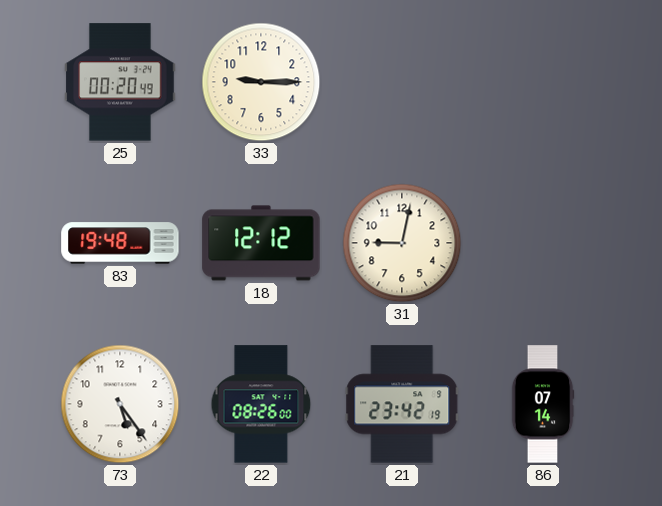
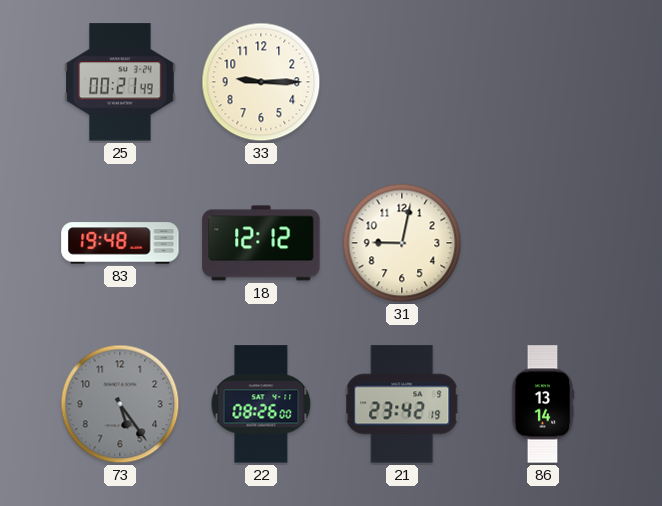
25: 00:20 -> 00:21 (120, 82)
73 dial: white -> grey (120, 404)
86: 07:14 -> 13:14 (543, 404)
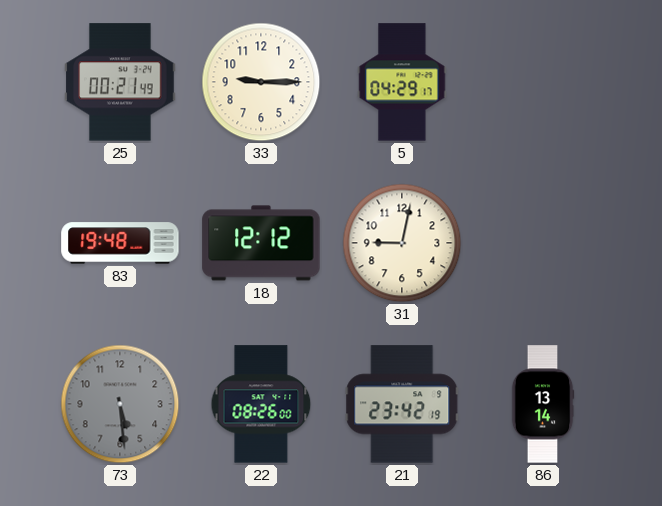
5: none -> 04:29 (402, 82)
73: 5:24 -> 5:29 (120, 404)
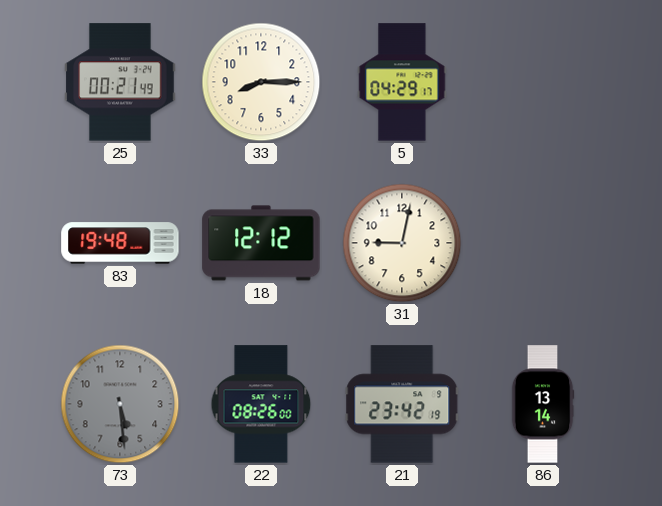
33: 9:15 -> 8:15 (261, 82)
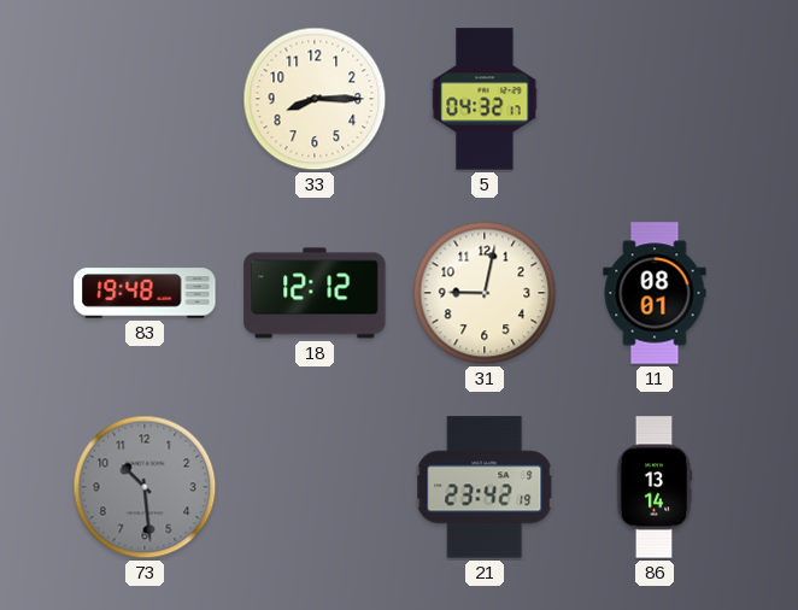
25: 00:21 -> none (120, 82)
5: 04:29 -> 04:32 (485, 99)
11: none -> 08:01 (655, 293)
73: 5:29 -> 10:29 (145, 487)
22: 08:26 -> none (261, 404)
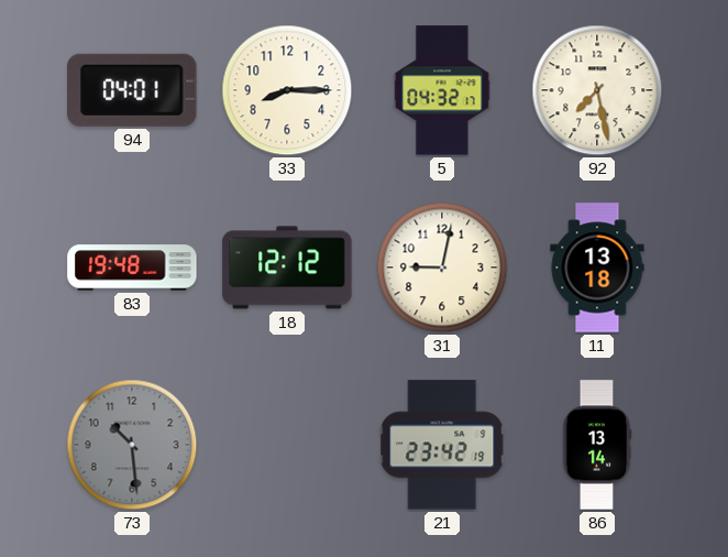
94: none -> 04:01 (132, 90)
92: none -> 7:28 (597, 90)
11: 08:01 -> 13:18 (597, 267)
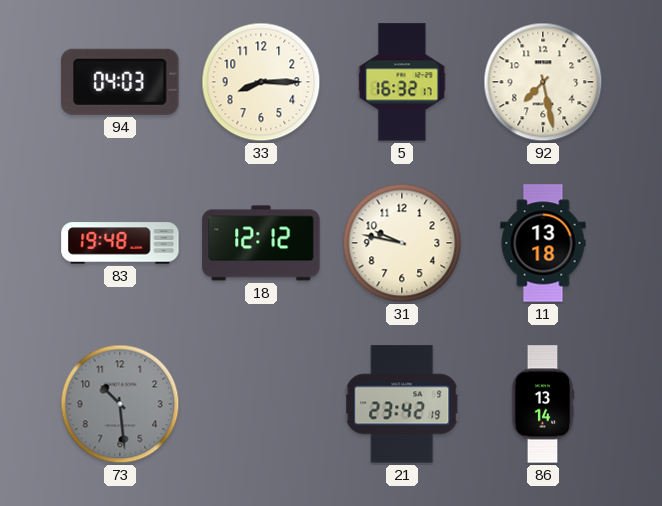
94: 04:01 -> 04:03 (120, 82)
5: 04:32 -> 16:32 (402, 82)
31: 9:02 -> 9:47 (402, 243)
